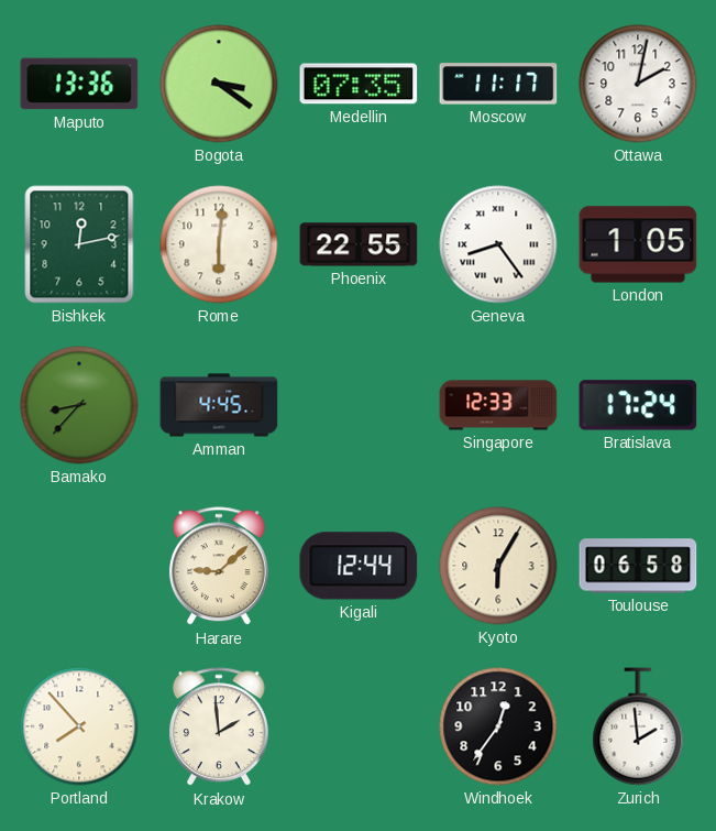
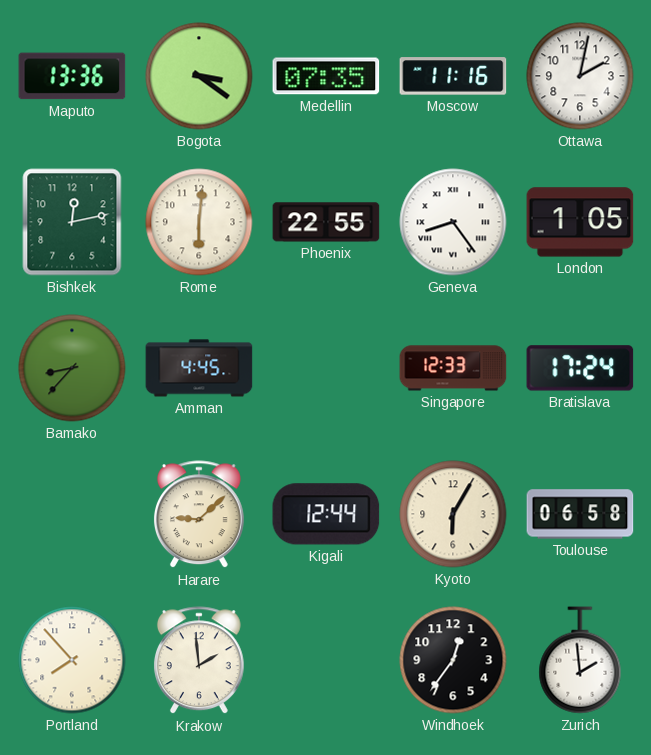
Moscow: 11:17 -> 11:16 (453, 76)
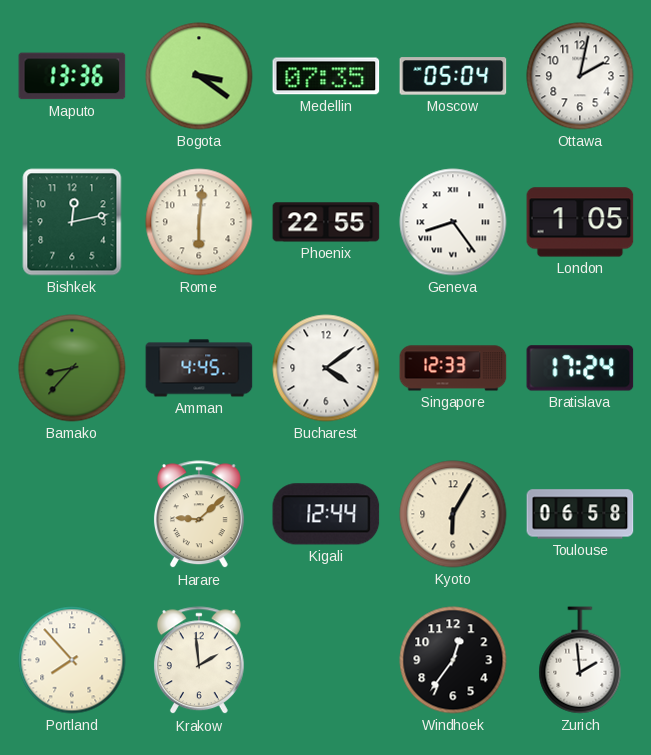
Moscow: 11:16 -> 05:04 (453, 76)
Bucharest: none -> 4:09 (326, 368)
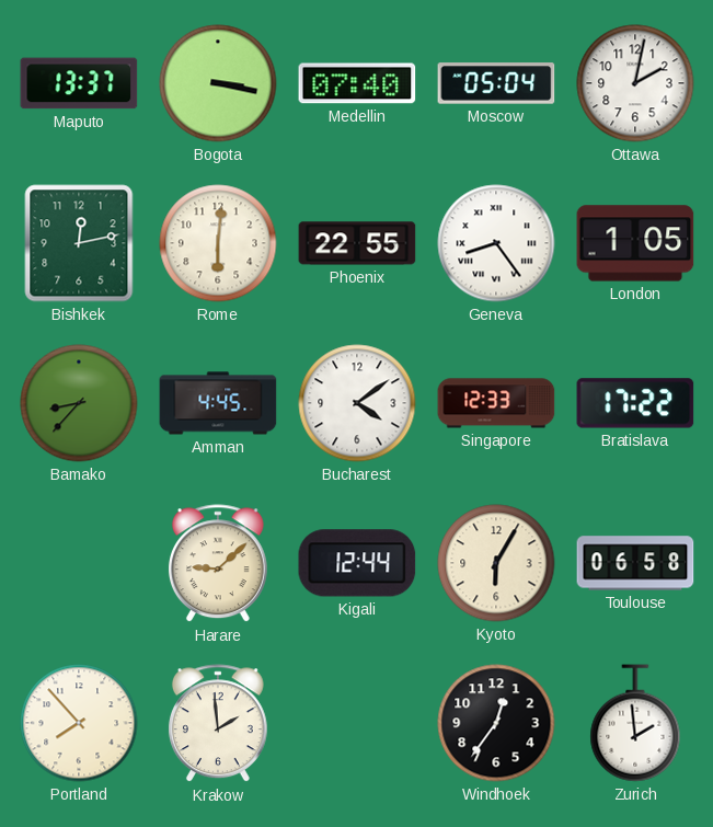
Maputo: 13:36 -> 13:37 (79, 83)
Bogota: 3:21 -> 3:17 (218, 83)
Medellin: 07:35 -> 07:40 (357, 83)
Bratislava: 17:24 -> 17:22 (635, 403)
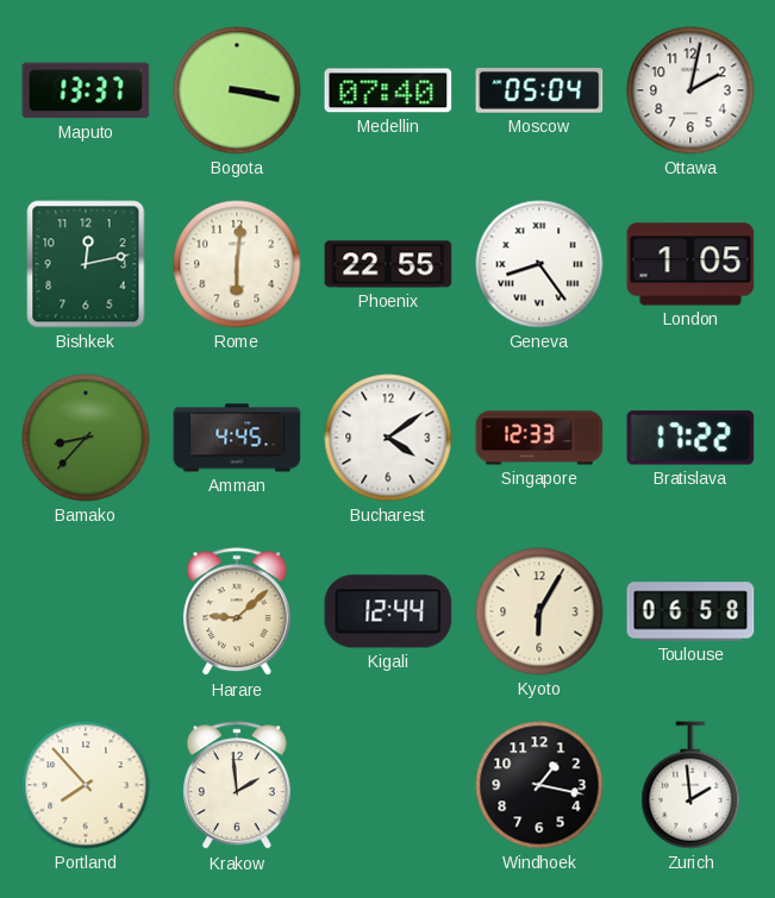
Windhoek: 12:36 -> 1:17 (539, 785)
